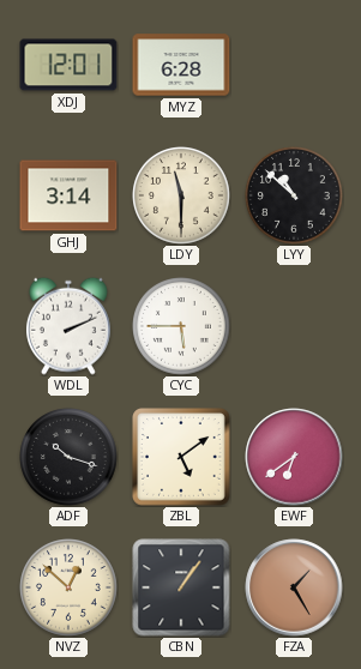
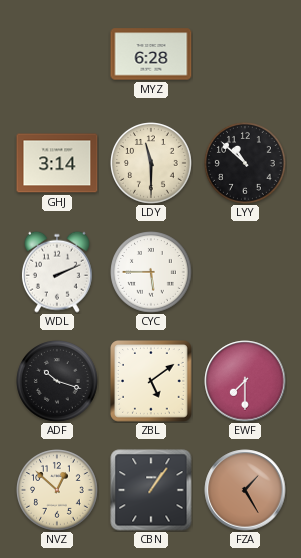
XDJ: 12:01 -> none (68, 65)
EWF: 6:39 -> 7:30 (245, 381)
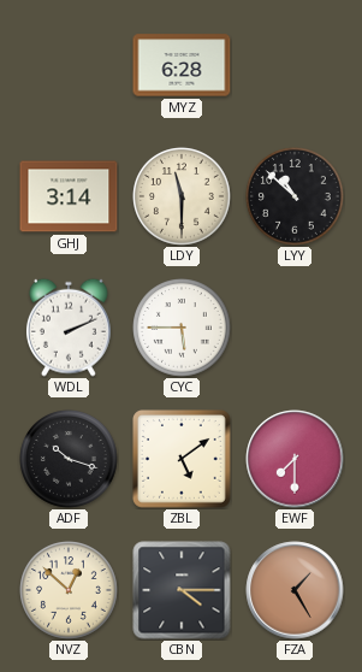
CBN: 1:06 -> 4:15 (182, 590)
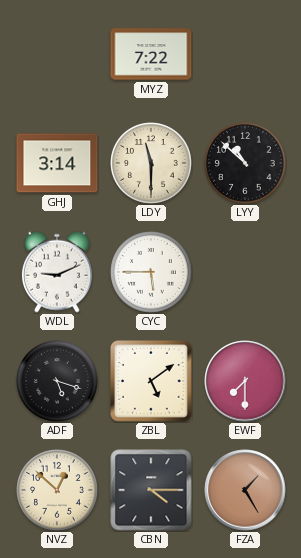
MYZ: 6:28 -> 7:22 (151, 54)
WDL: 2:11 -> 9:11 (57, 272)
ADF: 10:18 -> 5:18 (58, 382)
